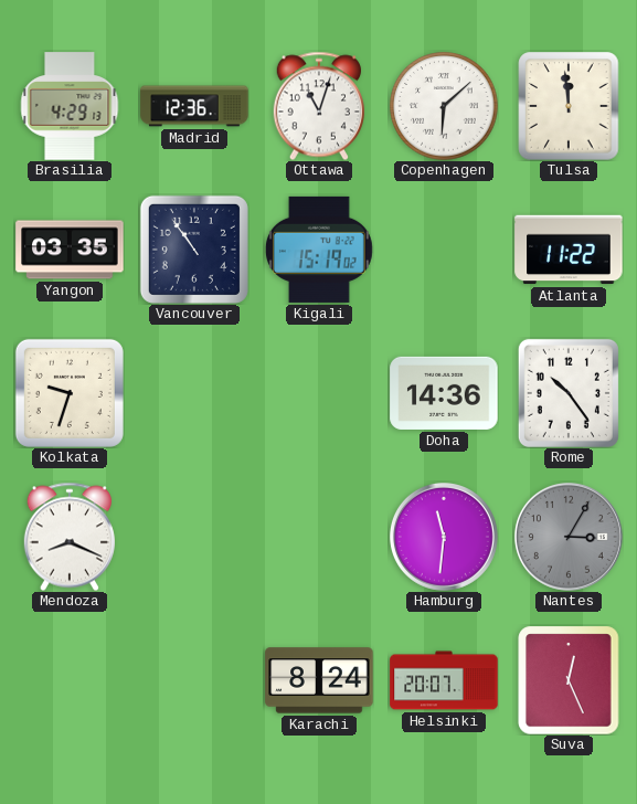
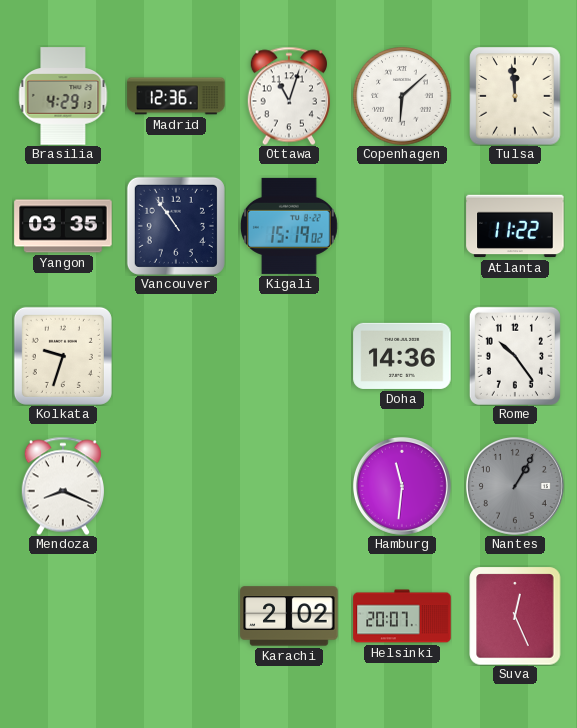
Nantes: 3:05 -> 1:05 (515, 486)
Karachi: 8:24 -> 2:02 (289, 616)
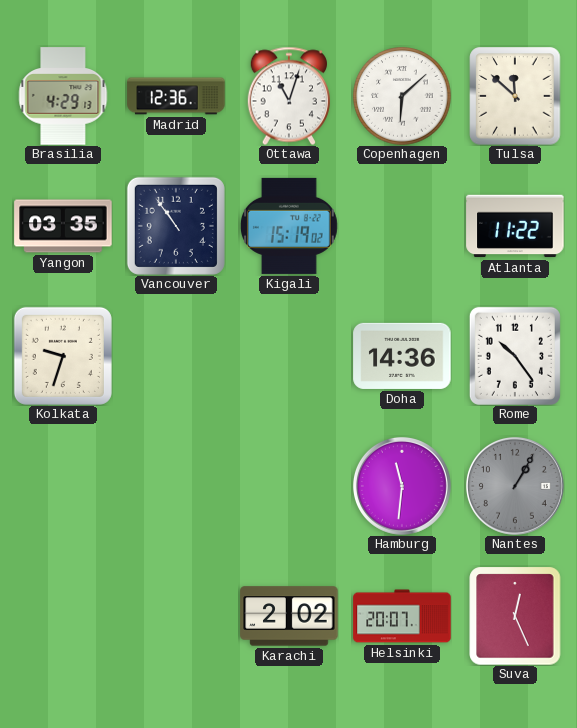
Tulsa: 11:59 -> 11:52 (515, 96)
Mendoza: 8:19 -> none (63, 486)
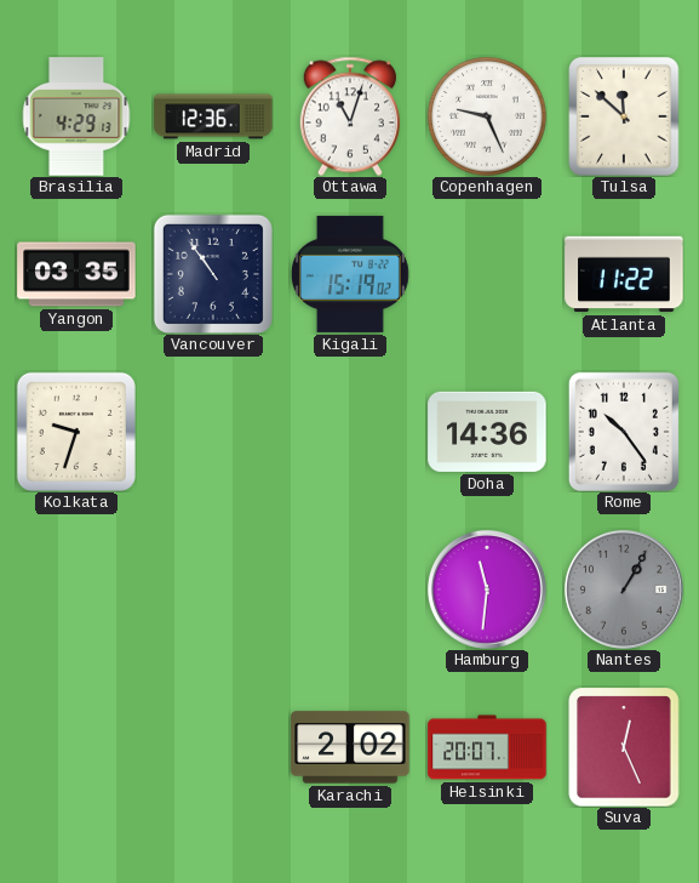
Copenhagen: 6:08 -> 9:26 (487, 116)
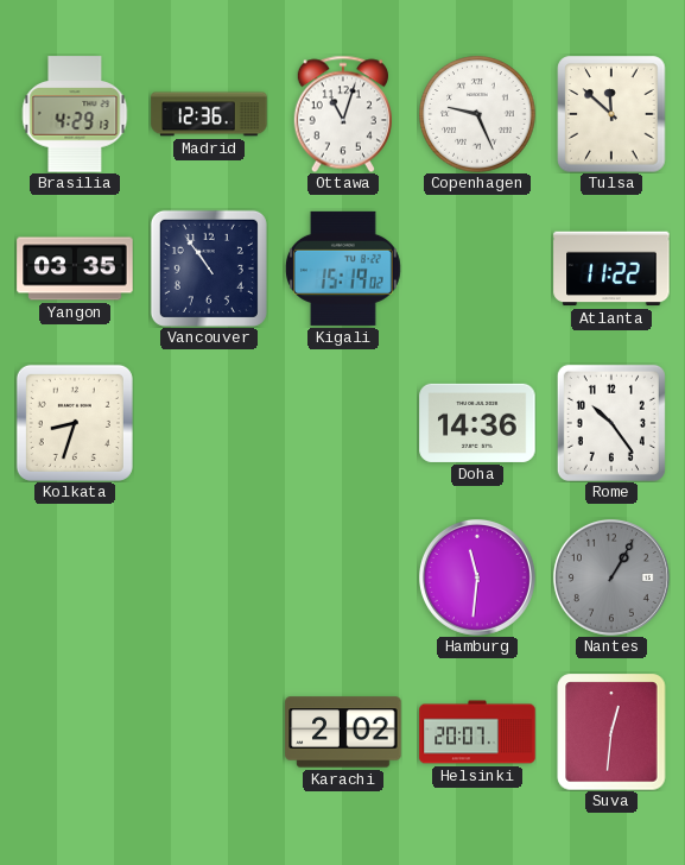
Kolkata: 9:33 -> 8:33 (75, 423)
Suva: 12:26 -> 12:31 (611, 732)
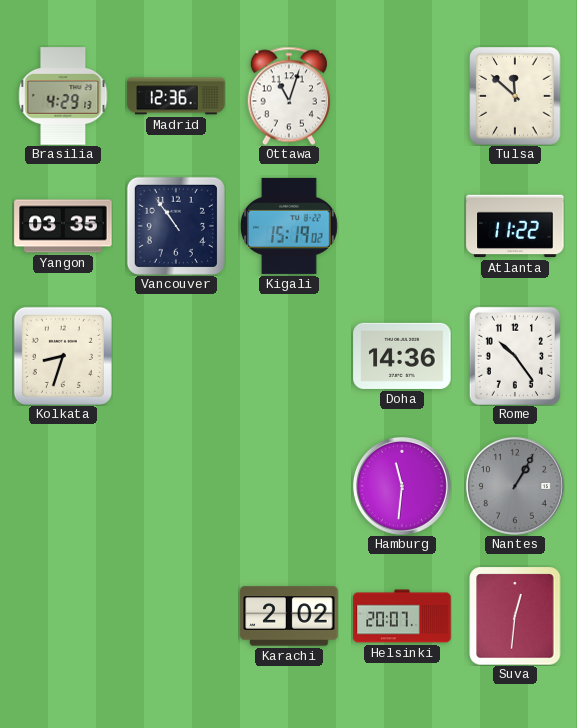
Copenhagen: 9:26 -> none (477, 114)
